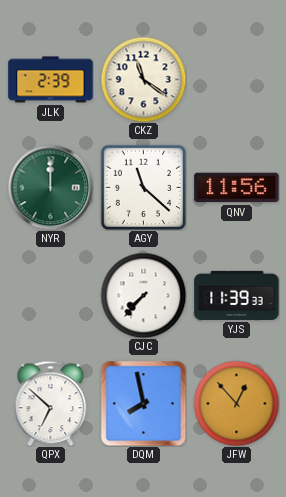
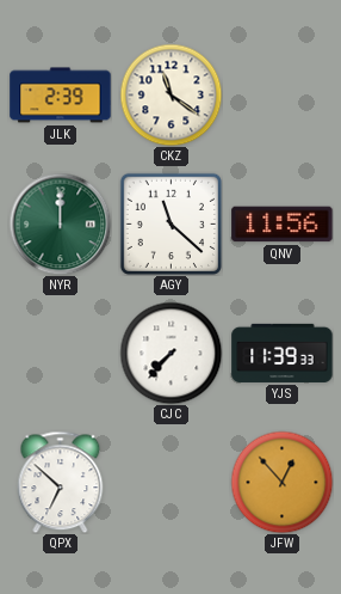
DQM: 7:58 -> none (143, 403)
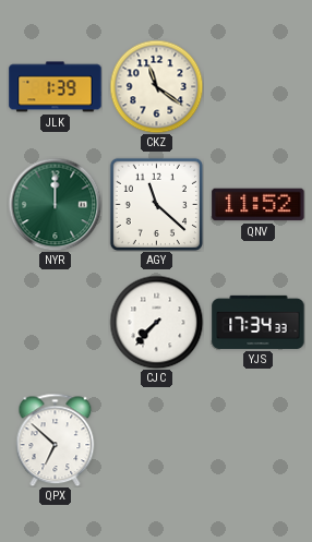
JLK: 2:39 -> 1:39 (56, 87)
QNV: 11:56 -> 11:52 (259, 205)
YJS: 11:39 -> 17:34 (259, 322)
JFW: 12:53 -> none (281, 482)
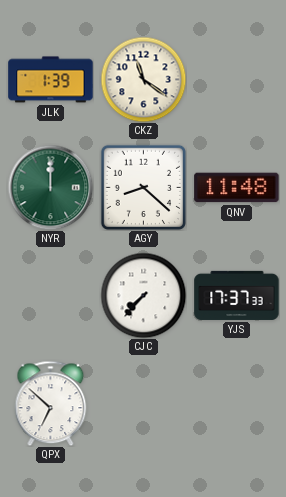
AGY: 11:22 -> 8:22 (143, 187)
QNV: 11:52 -> 11:48 (237, 188)
YJS: 17:34 -> 17:37 (237, 295)
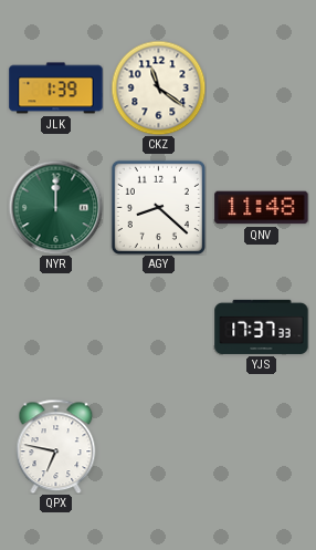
CJC: 7:37 -> none (143, 295)
QPX: 6:52 -> 6:47 (56, 446)
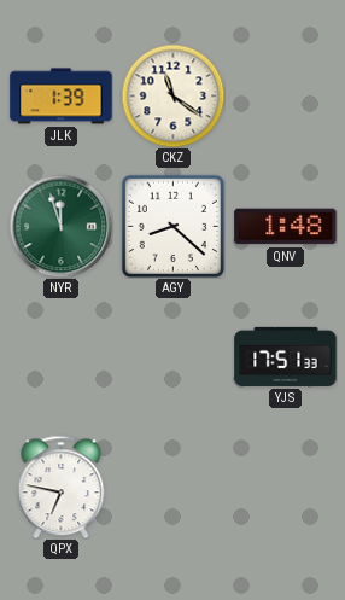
NYR: 12:00 -> 11:57 (60, 226)
QNV: 11:48 -> 1:48 (286, 227)
YJS: 17:37 -> 17:51 (286, 356)
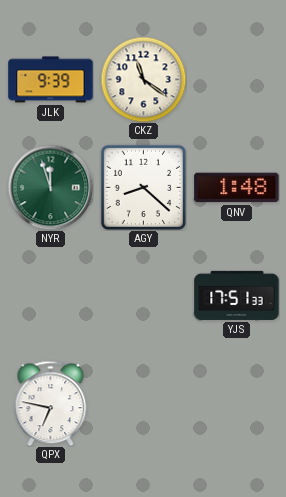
JLK: 1:39 -> 9:39 (51, 80)
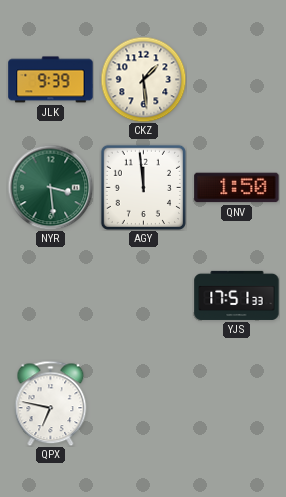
CKZ: 11:21 -> 1:29 (143, 79)
NYR: 11:57 -> 3:29 (50, 187)
AGY: 8:22 -> 11:59 (143, 187)
QNV: 1:48 -> 1:50 (237, 188)
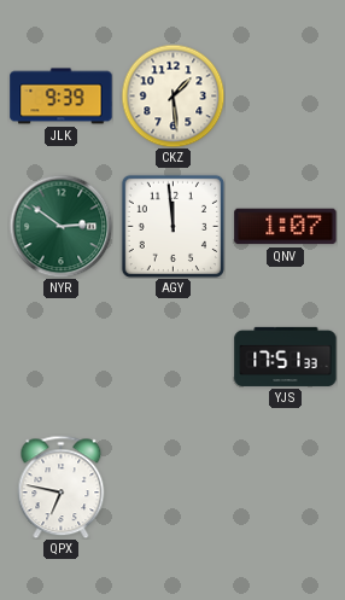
NYR: 3:29 -> 2:51 (60, 226)
QNV: 1:50 -> 1:07 (286, 227)
